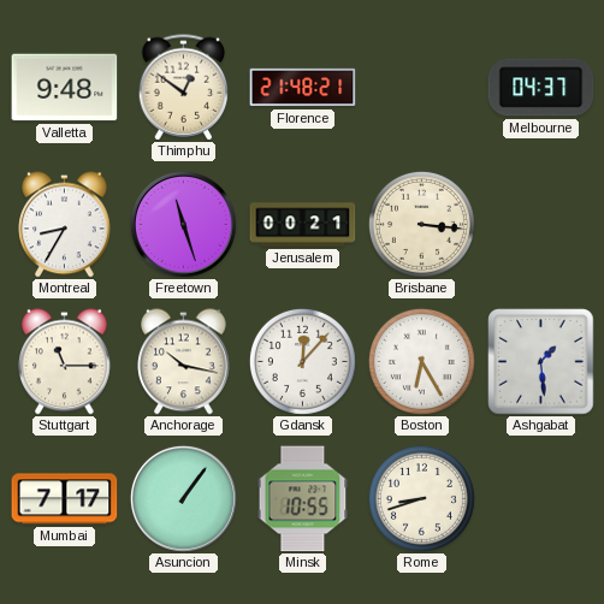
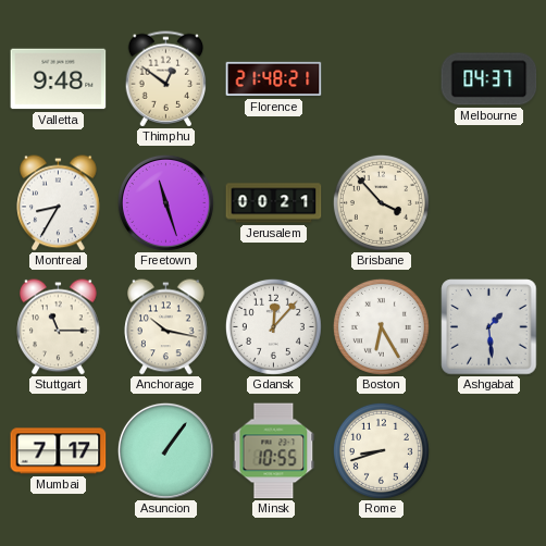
Brisbane: 3:16 -> 3:53 (381, 202)
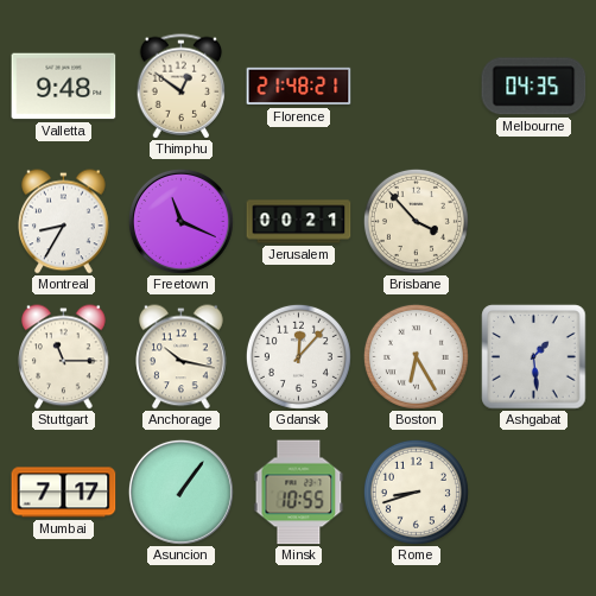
Melbourne: 04:37 -> 04:35 (534, 87)
Freetown: 11:27 -> 11:19 (180, 221)
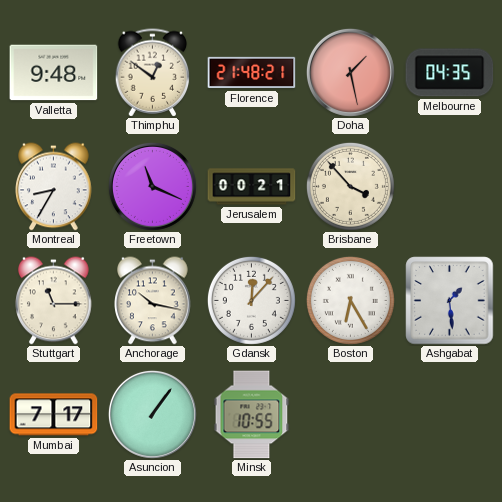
Doha: none -> 1:28 (350, 72)
Rome: 8:42 -> none (416, 492)
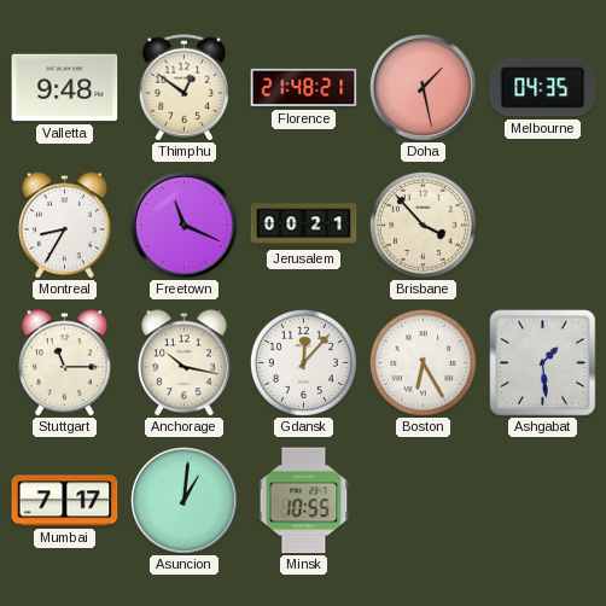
Asuncion: 1:06 -> 1:01 (183, 500)
